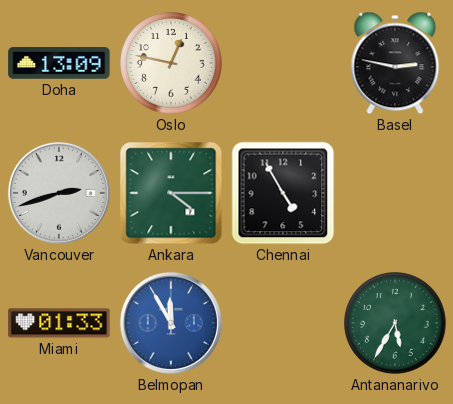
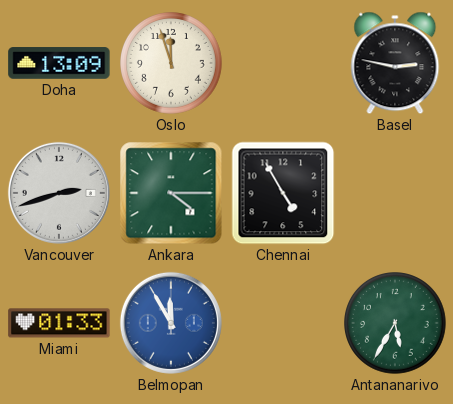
Oslo: 12:47 -> 11:57 (172, 64)
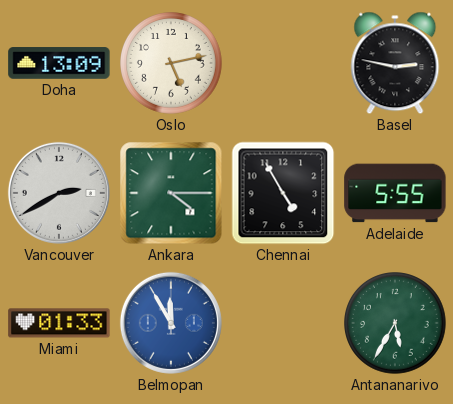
Oslo: 11:57 -> 5:13 (172, 64)
Vancouver: 2:42 -> 2:40 (59, 193)
Adelaide: none -> 5:55 (395, 193)
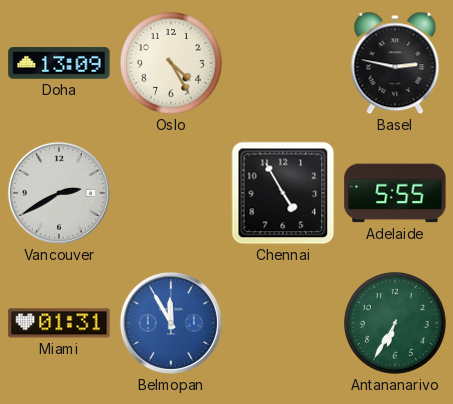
Oslo: 5:13 -> 4:25 (172, 64)
Ankara: 4:15 -> none (171, 193)
Miami: 01:33 -> 01:31 (59, 323)
Antananarivo: 5:35 -> 6:35 (396, 324)
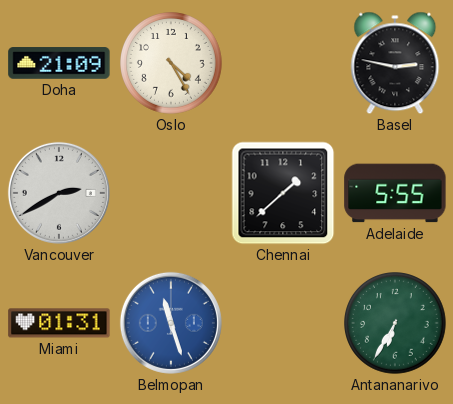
Doha: 13:09 -> 21:09 (59, 63)
Chennai: 4:55 -> 1:38 (283, 193)
Belmopan: 11:55 -> 11:27 (171, 323)
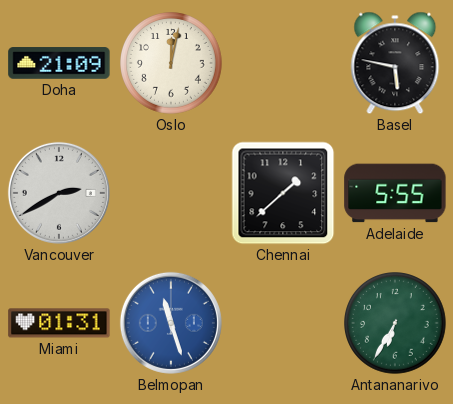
Oslo: 4:25 -> 12:02 (172, 64)
Basel: 2:47 -> 5:47 (395, 63)
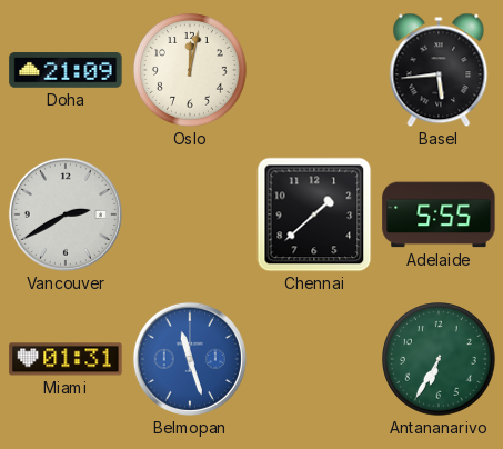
Basel: 5:47 -> 5:44 (439, 70)
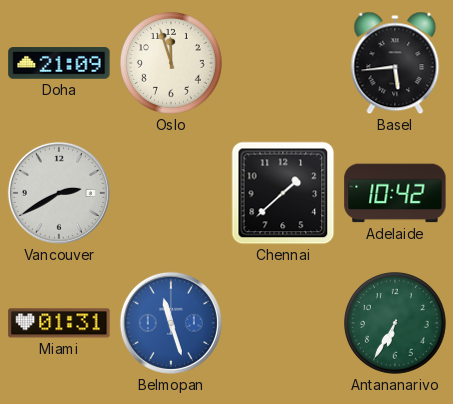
Oslo: 12:02 -> 11:57 (172, 64)
Adelaide: 5:55 -> 10:42 (395, 193)
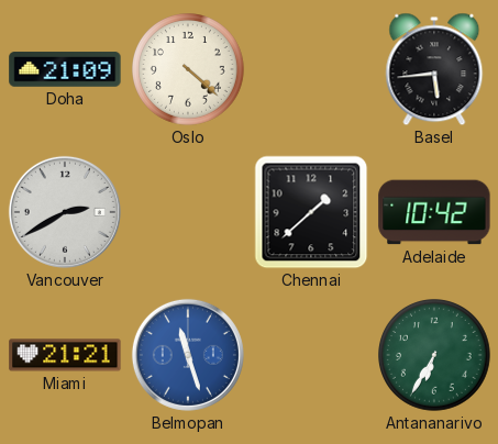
Oslo: 11:57 -> 4:22 (189, 70)
Miami: 01:31 -> 21:21 (65, 355)
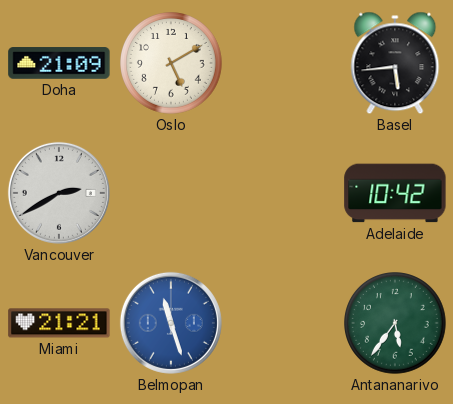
Oslo: 4:22 -> 5:10 (172, 64)
Chennai: 1:38 -> none (311, 212)
Antananarivo: 6:35 -> 5:36 (396, 324)
